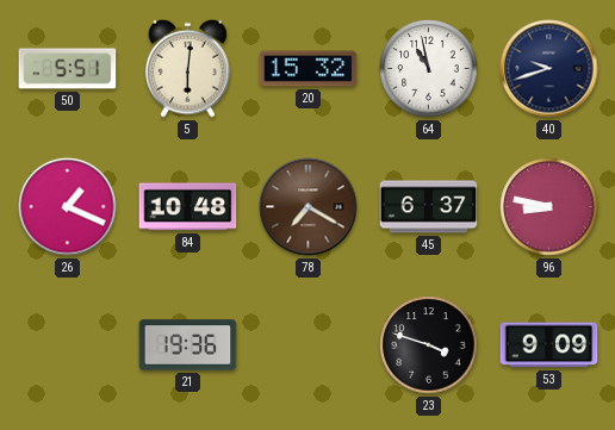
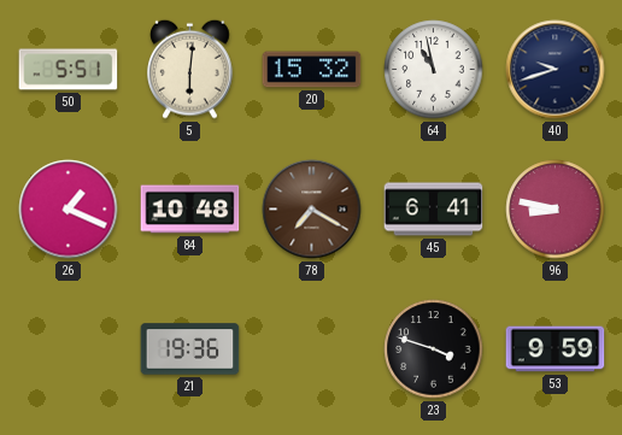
45: 6:37 -> 6:41 (434, 210)
53: 9:09 -> 9:59 (556, 349)
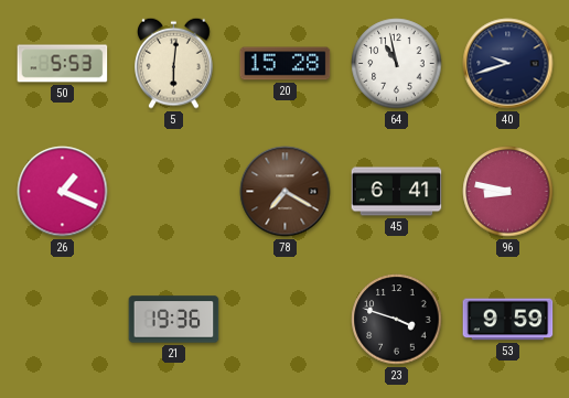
50: 5:51 -> 5:53 (63, 64)
20: 15:32 -> 15:28 (286, 64)
84: 10:48 -> none (190, 210)
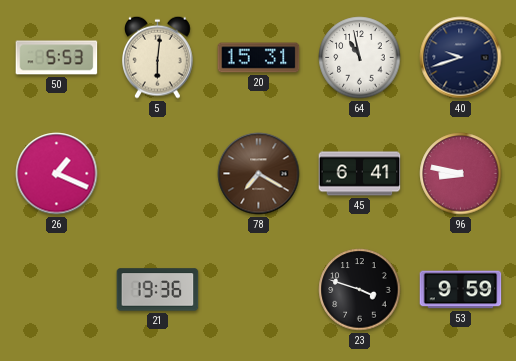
20: 15:28 -> 15:31 (259, 58)
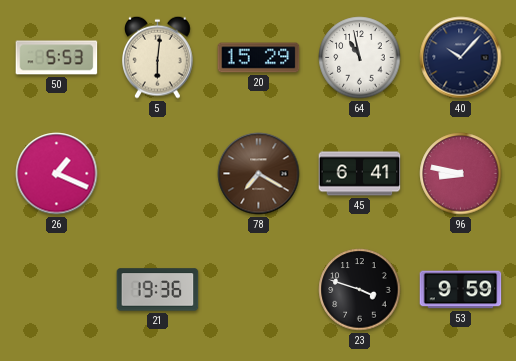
20: 15:31 -> 15:29 (259, 58)
40: 9:42 -> 10:07 (461, 58)
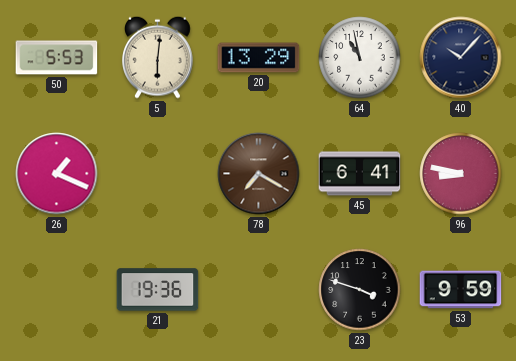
20: 15:29 -> 13:29 (259, 58)
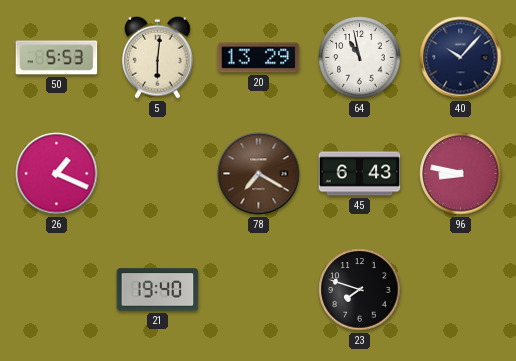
45: 6:41 -> 6:43 (360, 174)
21: 19:36 -> 19:40 (158, 290)
23: 3:48 -> 7:48 (360, 290)
53: 9:59 -> none (461, 290)
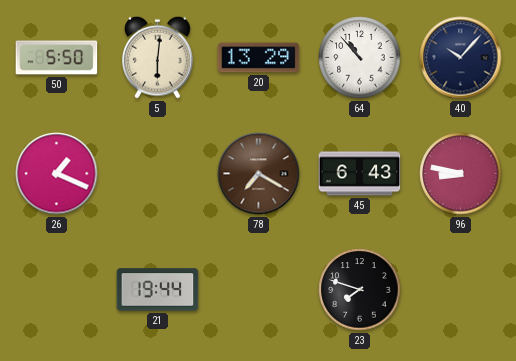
50: 5:53 -> 5:50 (57, 58)
64: 10:58 -> 10:53 (360, 58)
21: 19:40 -> 19:44 (158, 290)
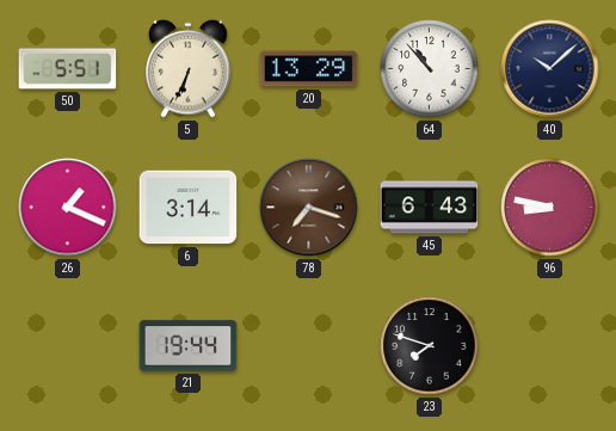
50: 5:50 -> 5:51 (68, 69)
5: 6:01 -> 6:34 (189, 68)
40: 10:07 -> 10:08 (550, 69)
6: none -> 3:14 (189, 208)
78: 7:20 -> 7:18 (309, 208)
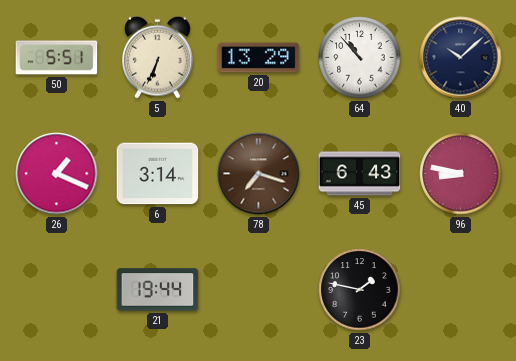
23: 7:48 -> 1:47 (360, 290)
